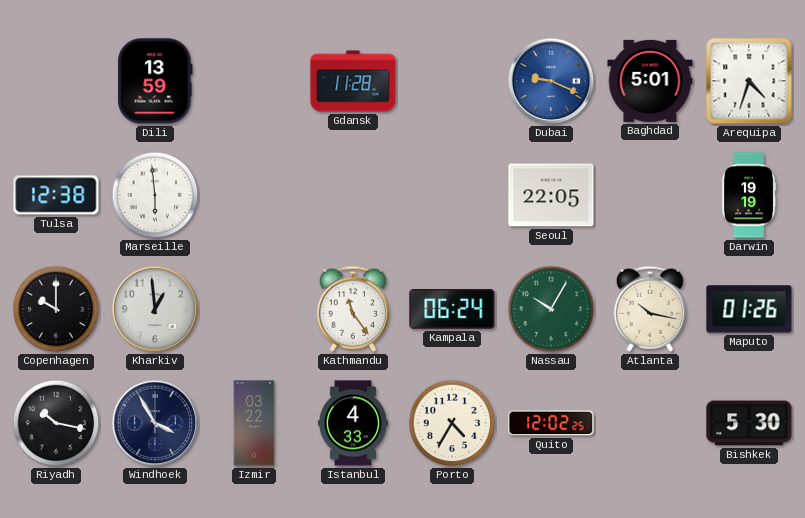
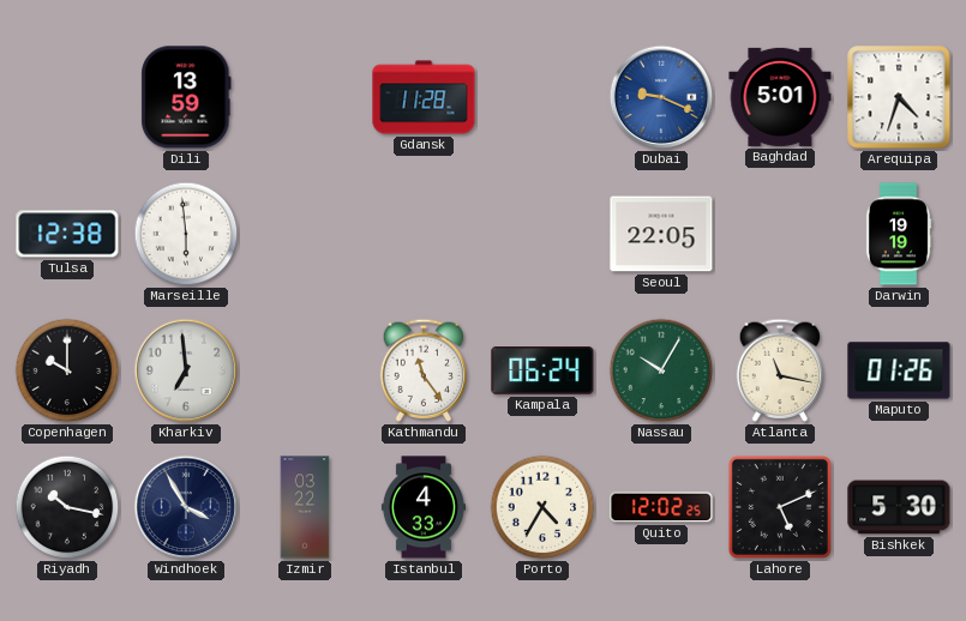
Kharkiv: 12:59 -> 6:59 (186, 370)
Atlanta: 10:17 -> 11:17 (780, 370)
Lahore: none -> 5:11 (780, 507)
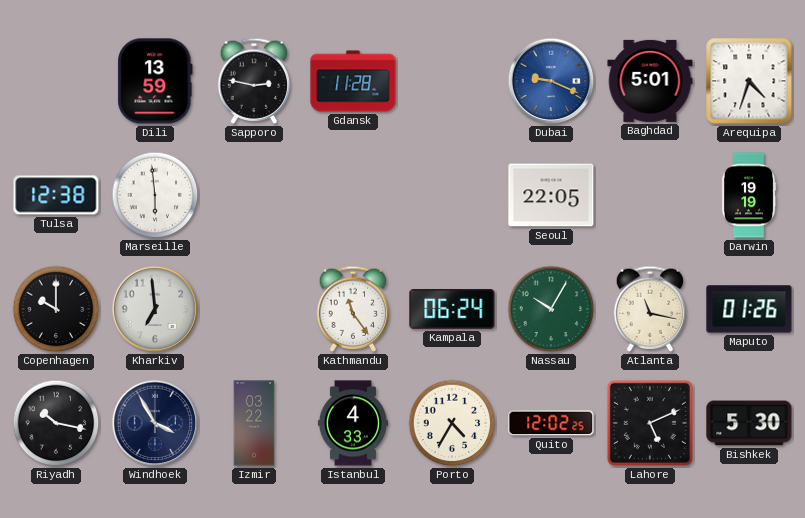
Sapporo: none -> 2:47 (254, 81)
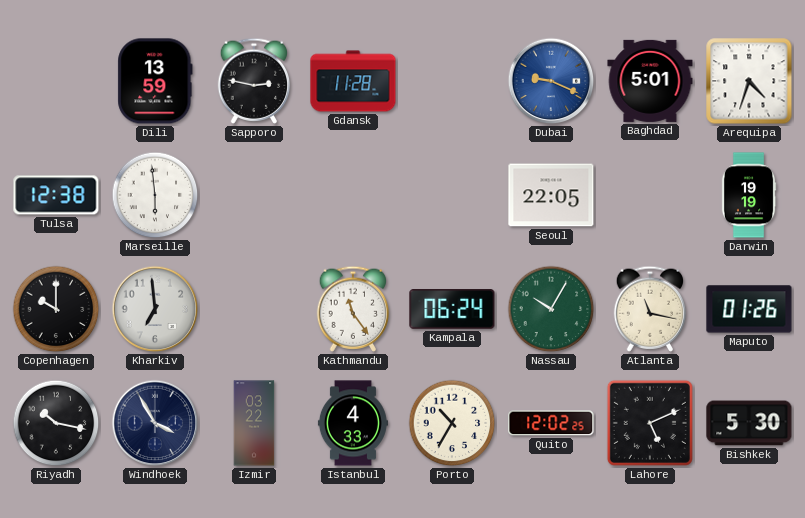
Porto: 4:35 -> 10:35 (452, 423)
